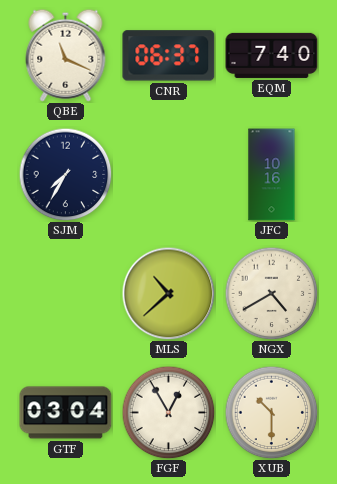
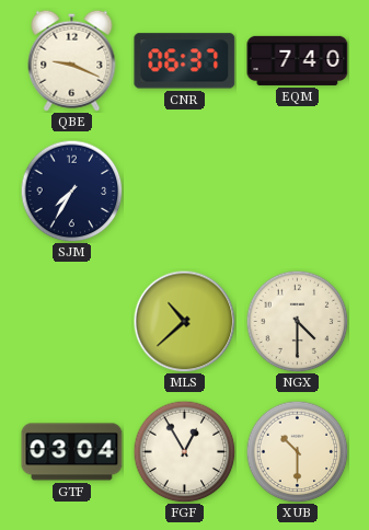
QBE: 11:19 -> 9:19 (72, 60)
JFC: 10:16 -> none (272, 175)
NGX: 4:40 -> 4:30 (297, 321)
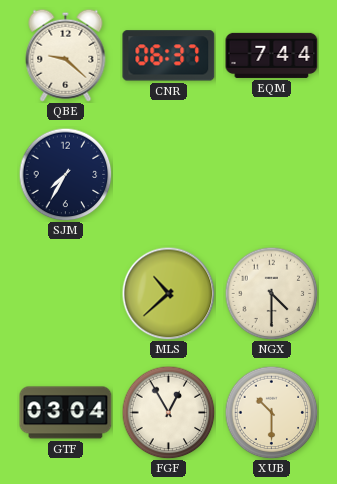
QBE: 9:19 -> 9:22 (66, 55)
EQM: 7:40 -> 7:44 (272, 55)
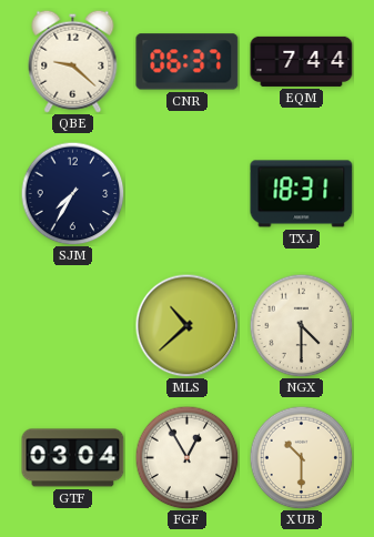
TXJ: none -> 18:31 (302, 194)
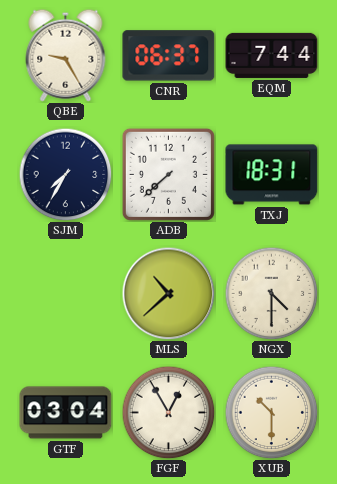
QBE: 9:22 -> 9:25 (66, 55)
ADB: none -> 7:38 (168, 174)
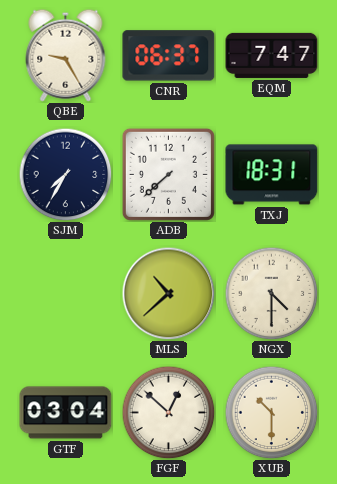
EQM: 7:44 -> 7:47 (272, 55)
FGF: 12:55 -> 12:52 (168, 412)
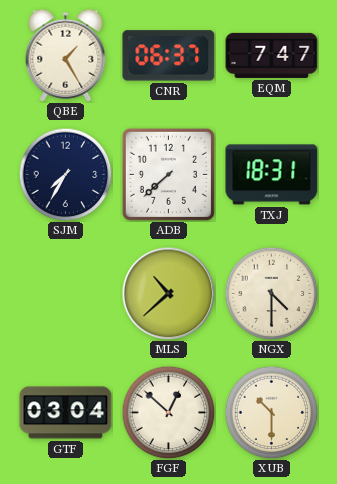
QBE: 9:25 -> 1:25 (66, 55)
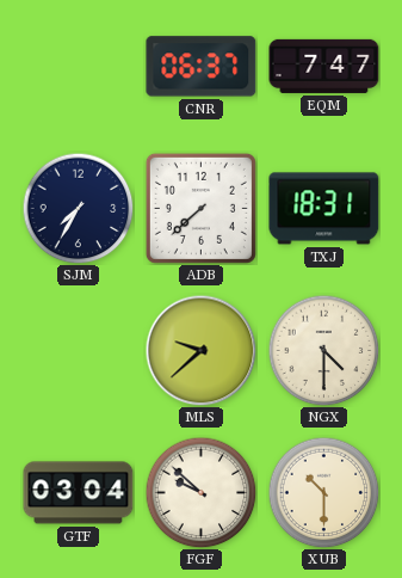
QBE: 1:25 -> none (66, 55)
MLS: 10:38 -> 9:38 (200, 350)
FGF: 12:52 -> 9:52 (200, 492)
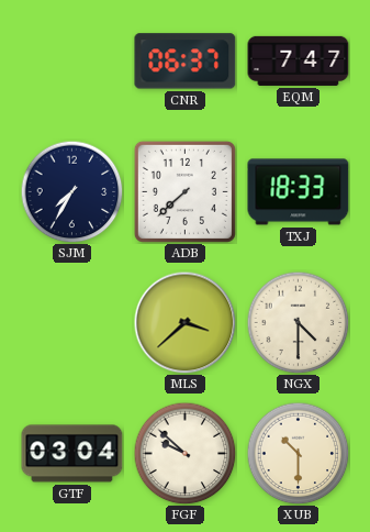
TXJ: 18:31 -> 18:33 (299, 192)
MLS: 9:38 -> 3:38 (184, 322)
